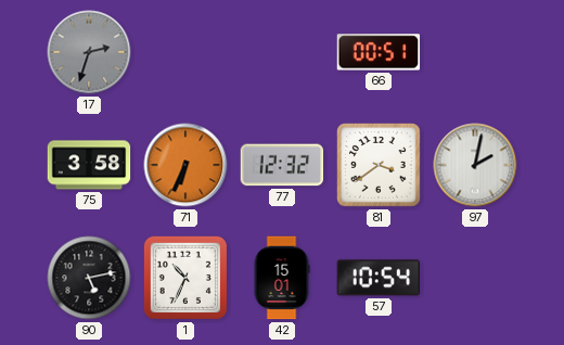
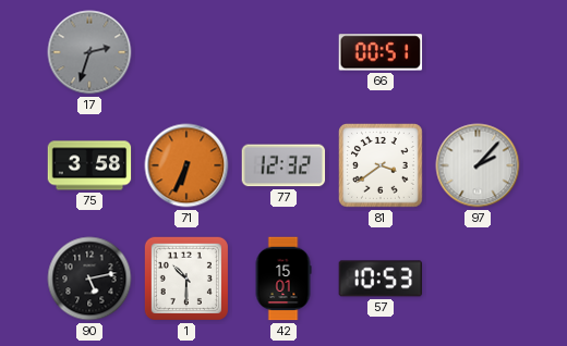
97: 2:02 -> 2:07 (478, 165)
1: 10:34 -> 10:30 (186, 279)
57: 10:54 -> 10:53 (379, 279)
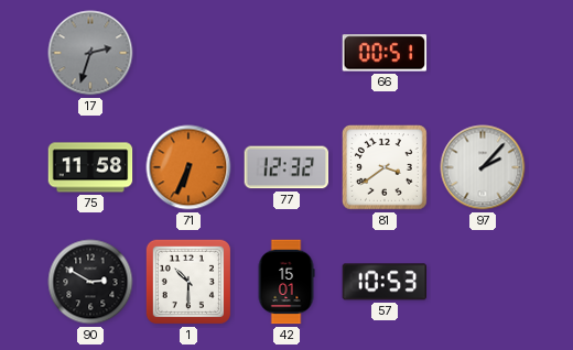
75: 3:58 -> 11:58 (90, 167)
90: 5:13 -> 2:50 (90, 282)
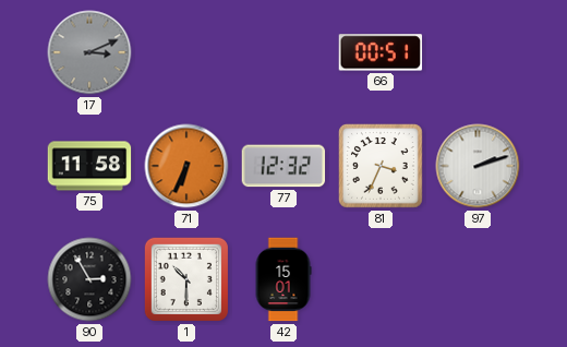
17: 2:33 -> 3:11 (89, 52)
81: 3:39 -> 3:34 (382, 167)
97: 2:07 -> 2:12 (478, 166)
90: 2:50 -> 2:55 (89, 279)
57: 10:53 -> none (383, 282)
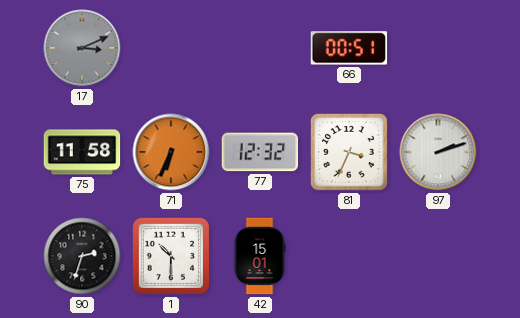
90: 2:55 -> 2:33 (82, 256)
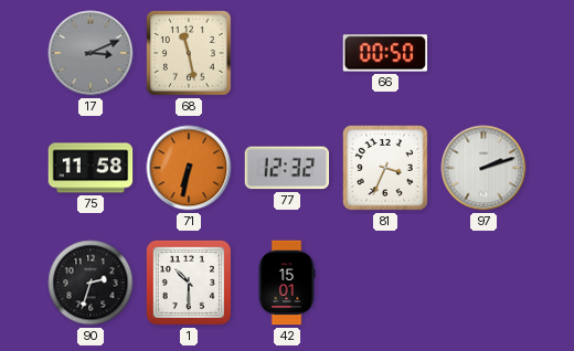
68: none -> 11:28 (190, 54)
66: 00:51 -> 00:50 (385, 53)
71: 6:34 -> 6:32 (189, 168)
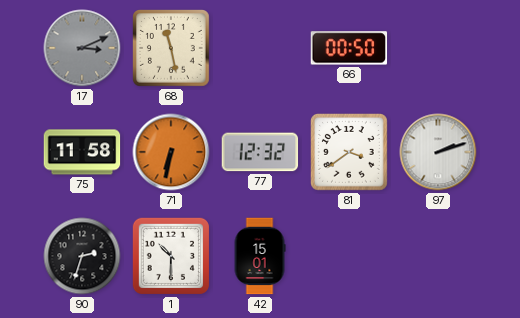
81: 3:34 -> 3:39 (350, 153)
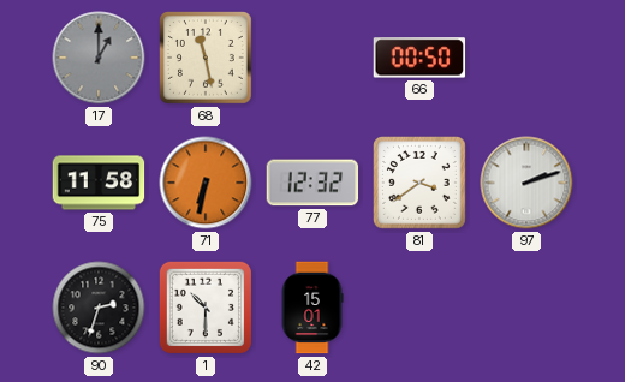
17: 3:11 -> 1:00 (99, 58)
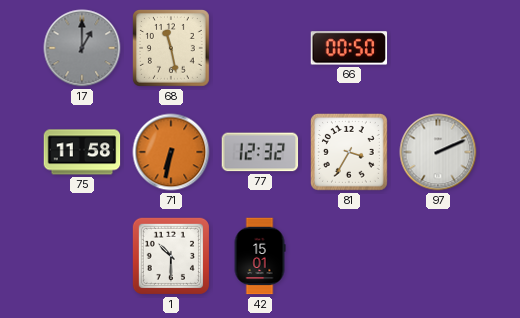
81: 3:39 -> 3:35 (350, 153)
97: 2:12 -> 2:11 (438, 152)
90: 2:33 -> none (99, 308)
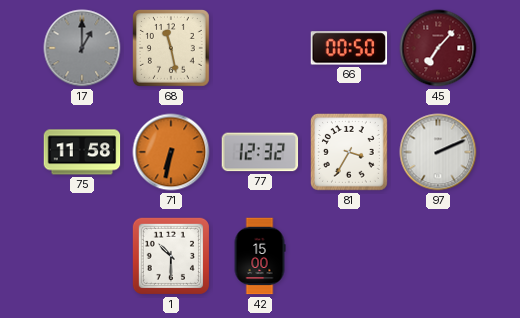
45: none -> 7:07 (438, 48)
42: 15:01 -> 15:00 (260, 256)
